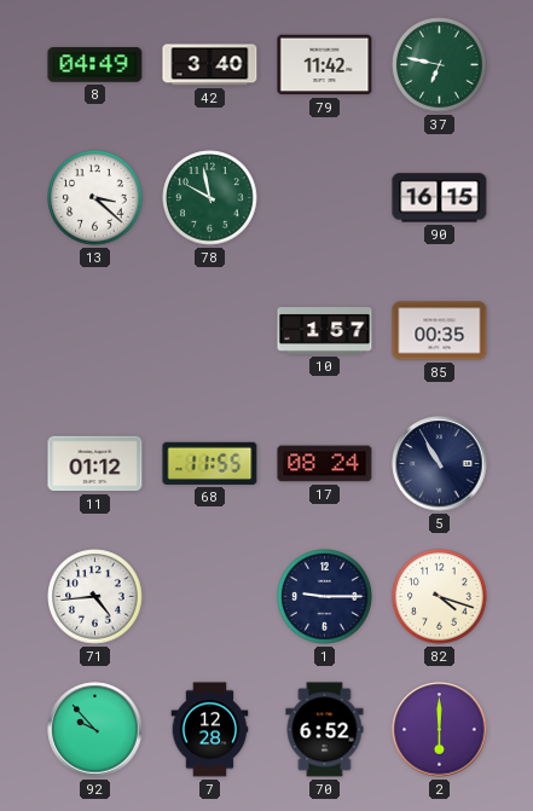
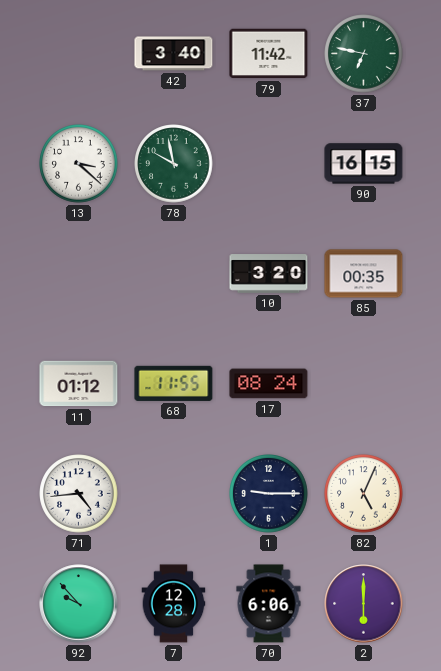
8: 04:49 -> none (95, 65)
10: 1:57 -> 3:20 (269, 274)
5: 10:55 -> none (440, 464)
82: 4:18 -> 5:04 (364, 494)
70: 6:52 -> 6:06 (269, 604)
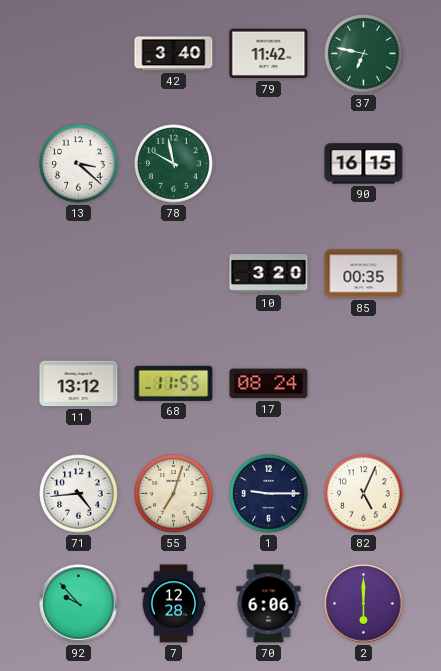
11: 01:12 -> 13:12 (79, 384)
55: none -> 7:03 (174, 494)
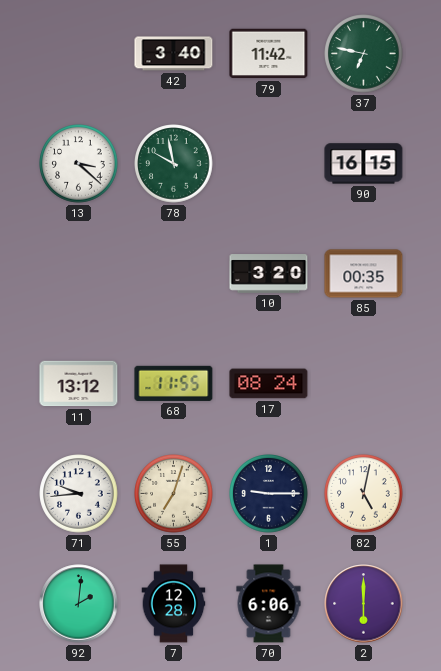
71: 4:44 -> 9:44 (79, 494)
82: 5:04 -> 5:02 (364, 494)
92: 9:53 -> 2:01 (79, 604)
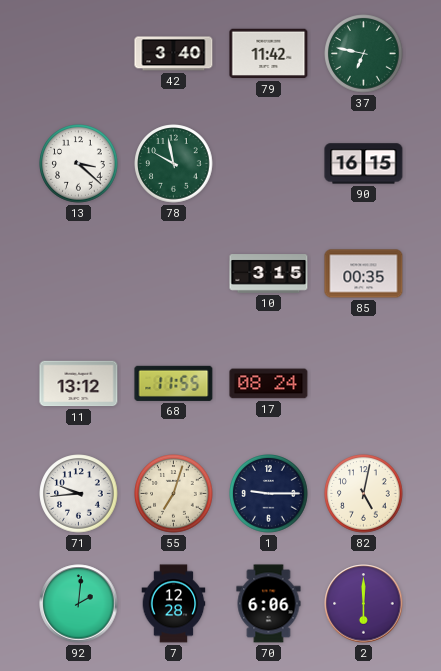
10: 3:20 -> 3:15 (269, 274)
